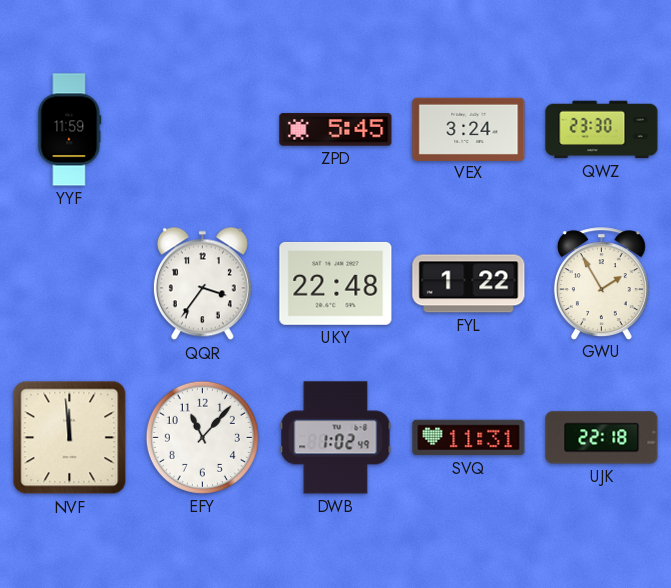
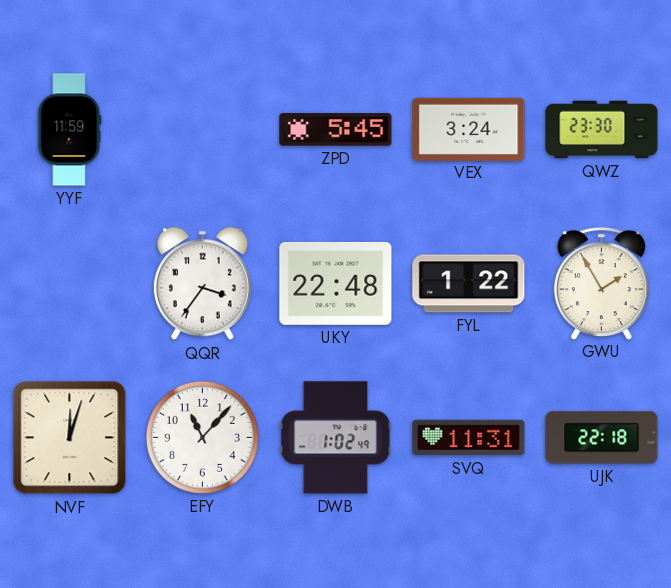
NVF: 11:59 -> 12:03 (70, 438)
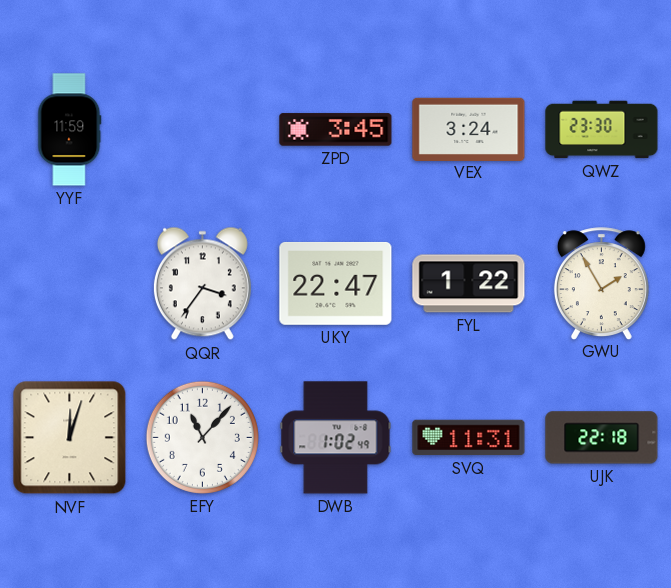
ZPD: 5:45 -> 3:45 (336, 130)
UKY: 22:48 -> 22:47 (336, 283)
